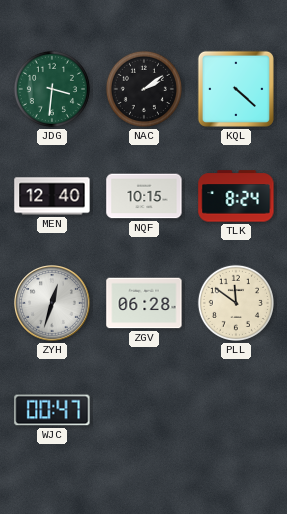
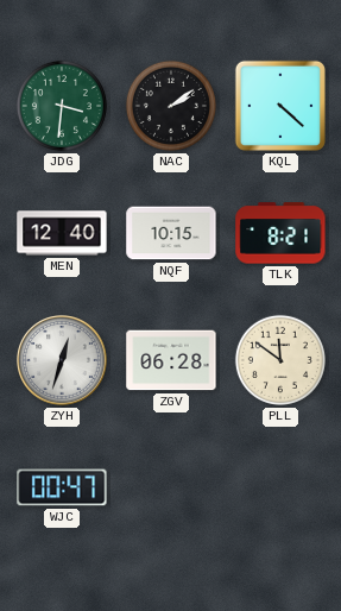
TLK: 8:24 -> 8:21 (280, 233)
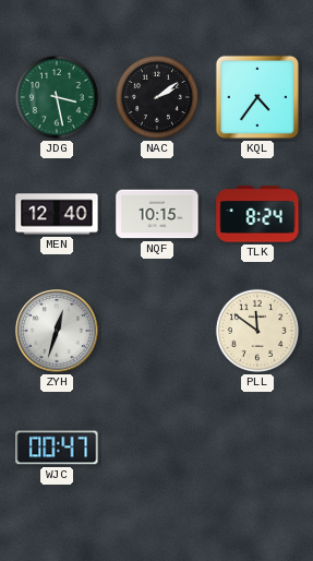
JDG: 3:31 -> 3:28 (57, 97)
KQL: 4:22 -> 4:36 (257, 97)
TLK: 8:21 -> 8:24 (257, 214)
ZGV: 06:28 -> none (171, 360)
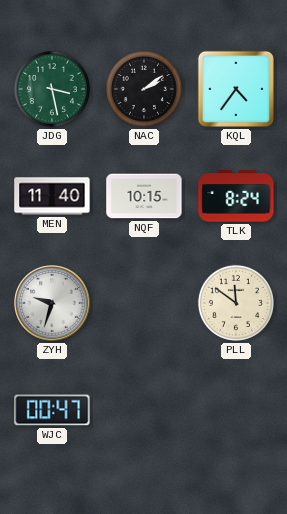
MEN: 12:40 -> 11:40 (52, 196)
ZYH: 12:33 -> 9:33 (52, 303)
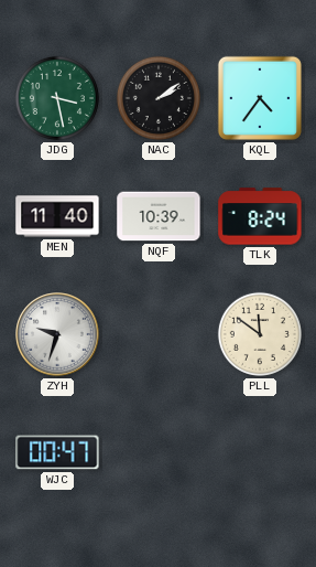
NQF: 10:15 -> 10:39 (159, 216)
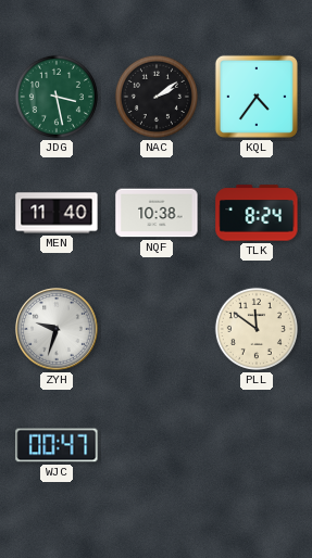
NQF: 10:39 -> 10:38 (157, 213)
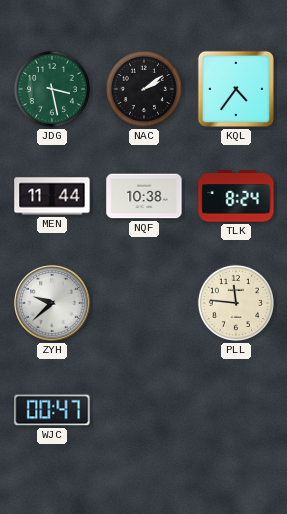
MEN: 11:40 -> 11:44 (52, 196)
ZYH: 9:33 -> 9:38 (52, 303)
PLL: 11:51 -> 11:46 (236, 303)
